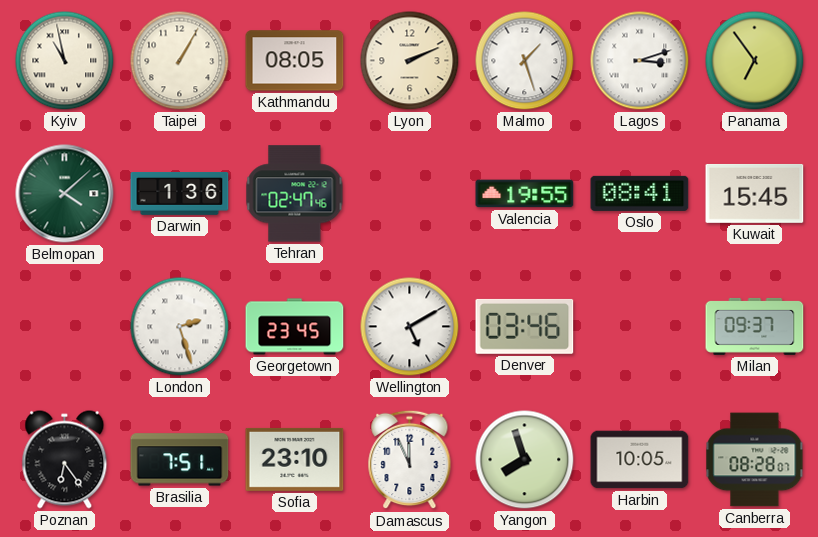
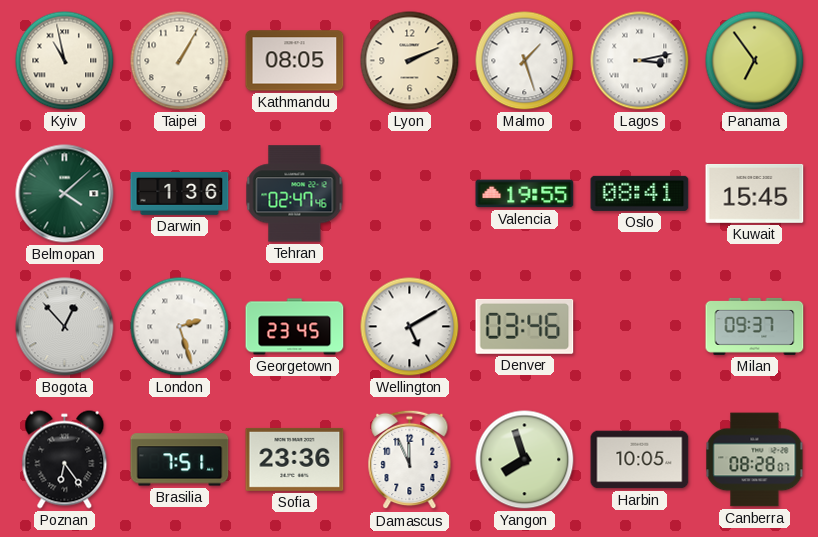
Lagos: 3:12 -> 3:13 (640, 61)
Bogota: none -> 12:53 (65, 327)
Sofia: 23:10 -> 23:36 (295, 459)
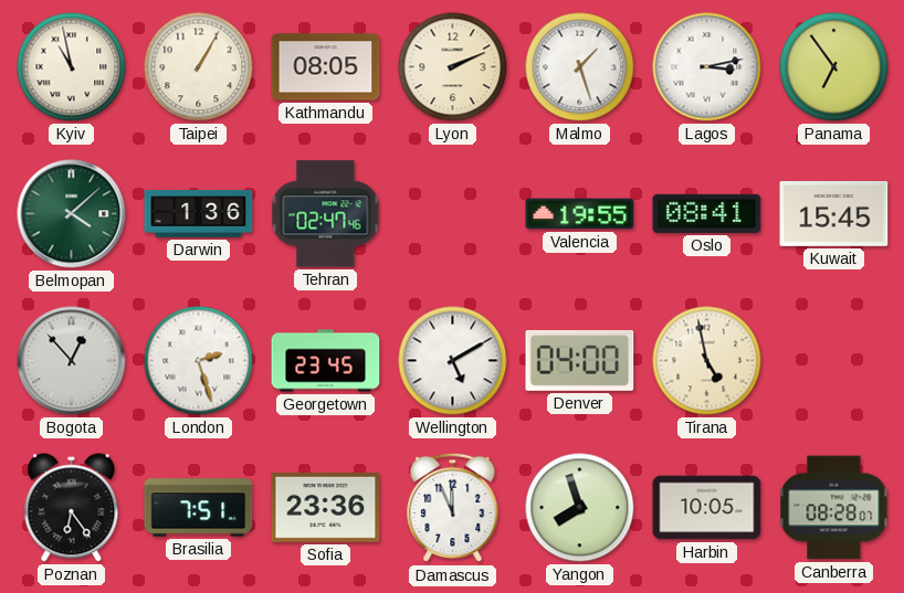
Denver: 03:46 -> 04:00 (580, 360)
Tirana: none -> 4:58 (707, 361)
Milan: 09:37 -> none (755, 326)
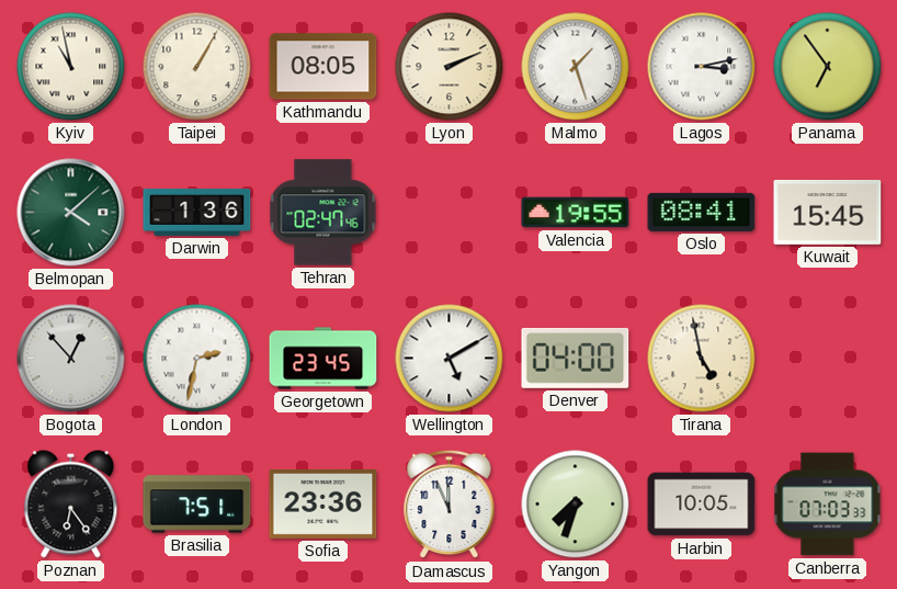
London: 2:27 -> 2:32 (197, 359)
Yangon: 7:57 -> 7:33 (576, 505)
Canberra: 08:28 -> 07:03 (828, 505)
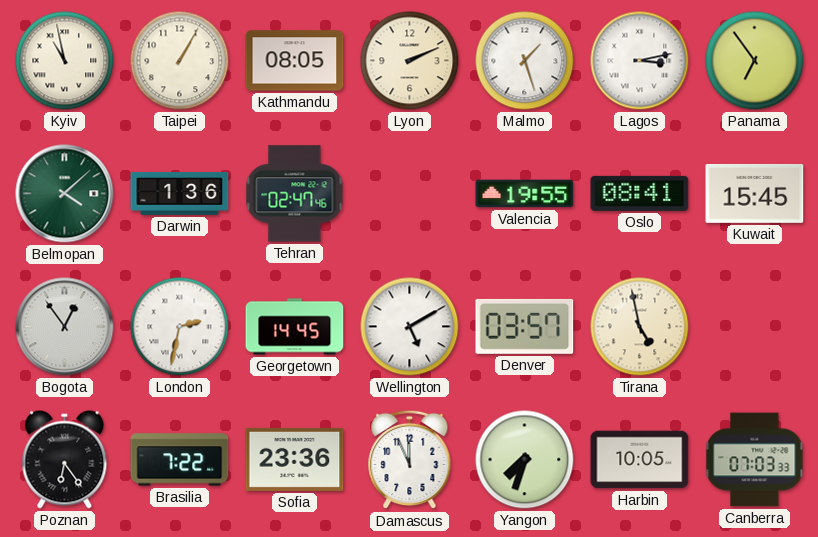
Bogota: 12:53 -> 12:54 (65, 327)
Georgetown: 23:45 -> 14:45 (295, 327)
Denver: 04:00 -> 03:57 (525, 326)
Brasilia: 7:51 -> 7:22 (180, 460)
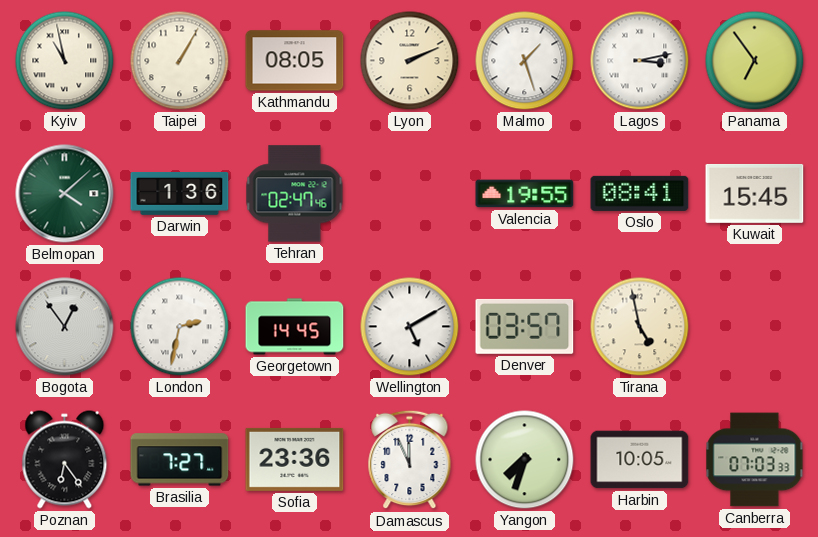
Brasilia: 7:22 -> 7:27 (180, 460)
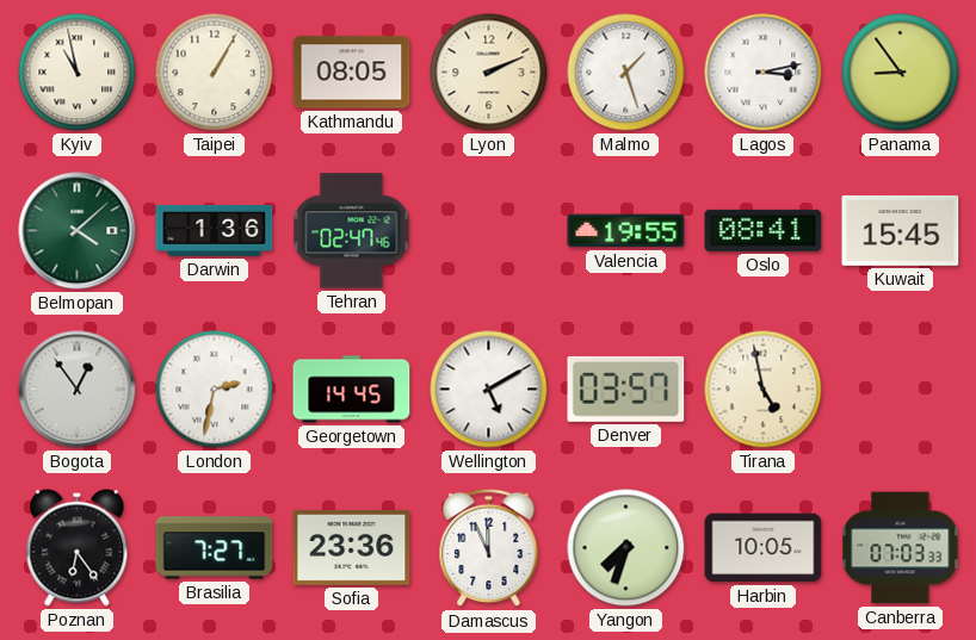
Panama: 6:54 -> 8:54 (901, 73)
